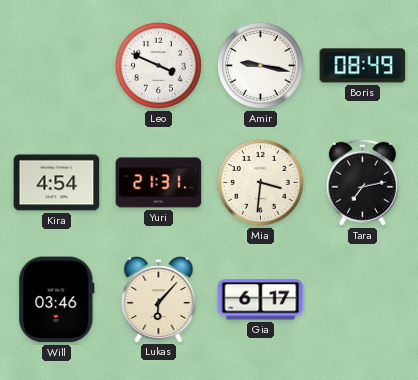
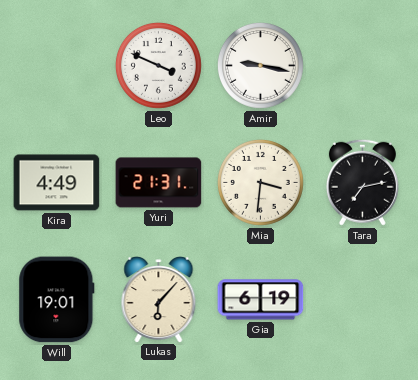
Boris: 08:49 -> none (363, 66)
Kira: 4:54 -> 4:49 (57, 183)
Will: 03:46 -> 19:01 (57, 300)
Gia: 6:17 -> 6:19 (261, 300)
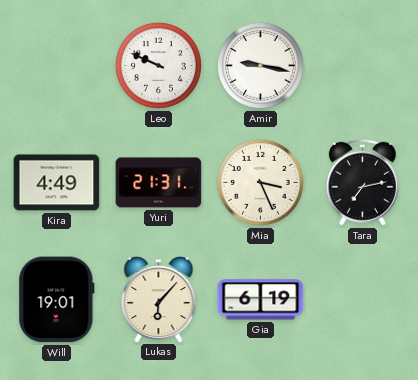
Leo: 3:49 -> 9:49 (158, 65)
Mia: 3:31 -> 3:26 (260, 182)
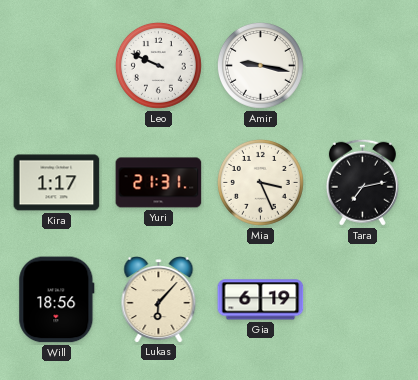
Kira: 4:49 -> 1:17 (57, 183)
Will: 19:01 -> 18:56 (57, 300)
